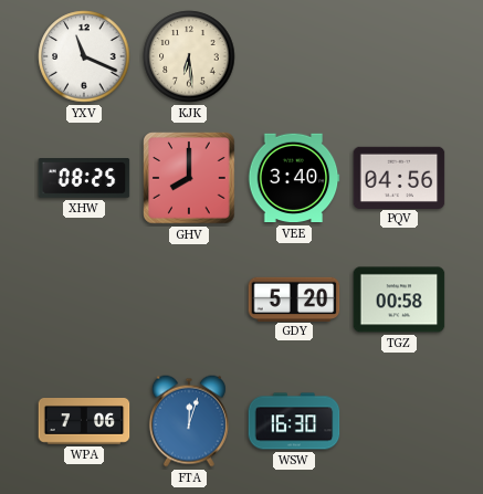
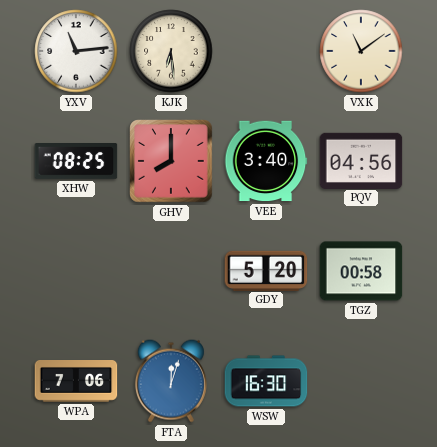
YXV: 11:19 -> 11:14 (76, 51)
VXK: none -> 11:09 (361, 51)
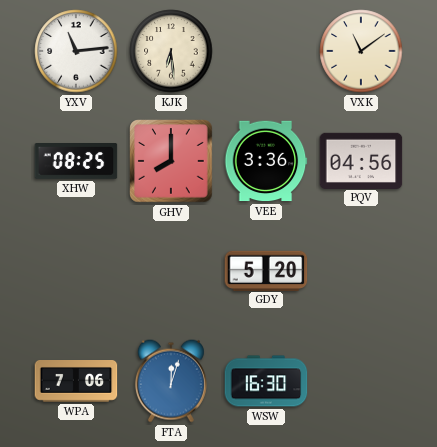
VEE: 3:40 -> 3:36 (266, 161)
TGZ: 00:58 -> none (361, 271)
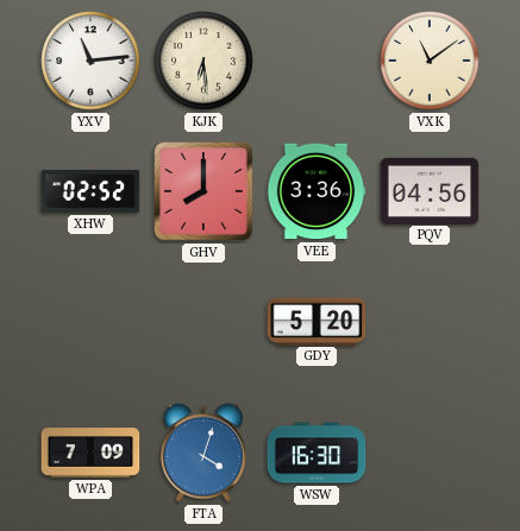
XHW: 08:25 -> 02:52 (90, 192)
WPA: 7:06 -> 7:09 (90, 454)
FTA: 12:03 -> 4:03 (203, 453)
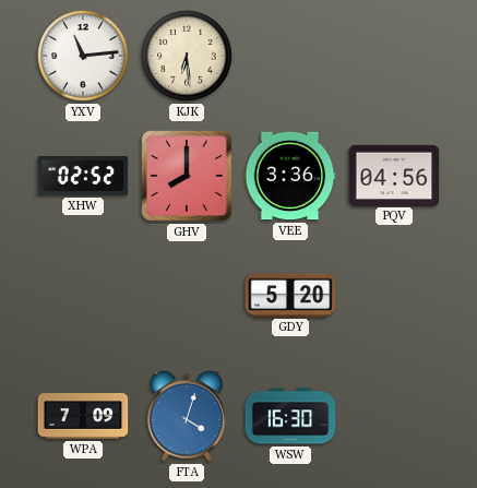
VXK: 11:09 -> none (430, 61)
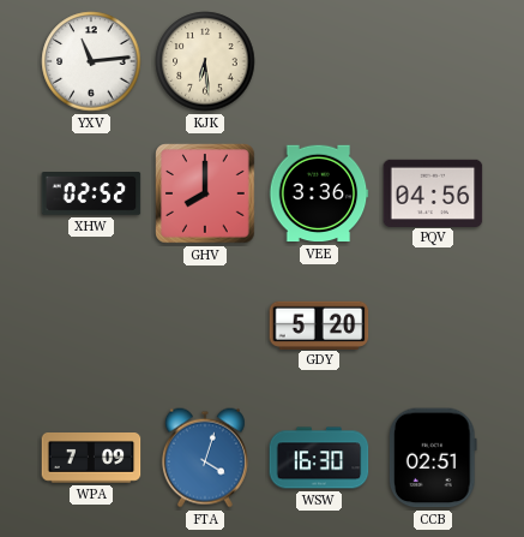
CCB: none -> 02:51 (433, 458)
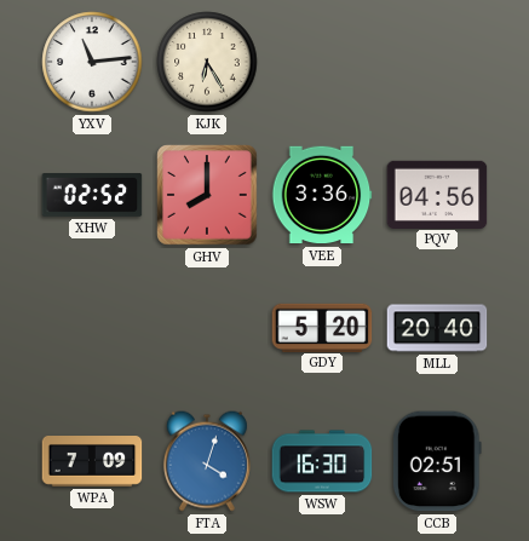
KJK: 6:29 -> 6:25 (207, 62)
MLL: none -> 20:40 (437, 328)
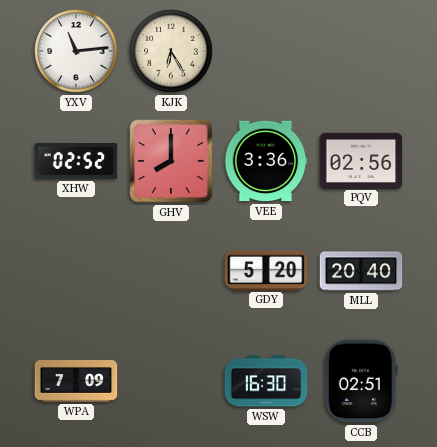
PQV: 04:56 -> 02:56 (361, 160)
FTA: 4:03 -> none (207, 461)
